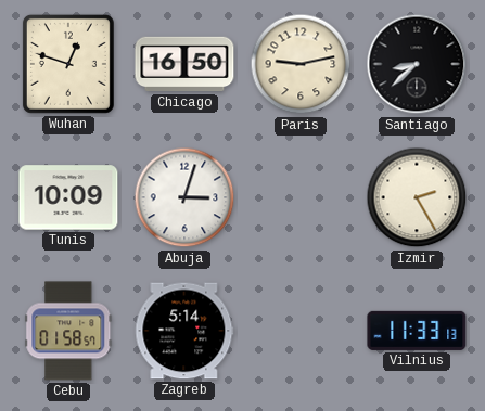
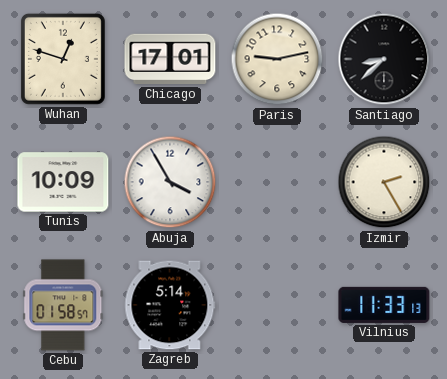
Chicago: 16:50 -> 17:01 (170, 59)
Abuja: 3:03 -> 3:55 (170, 182)
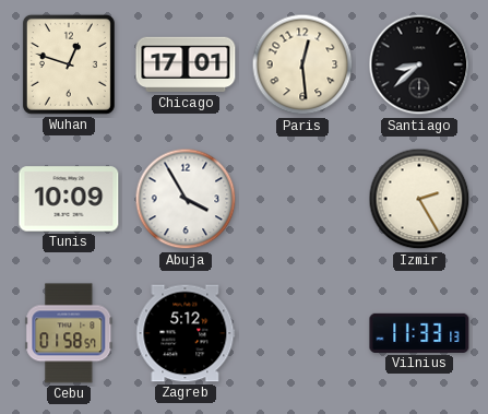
Paris: 9:13 -> 12:29 (302, 64)
Zagreb: 5:14 -> 5:12 (186, 333)
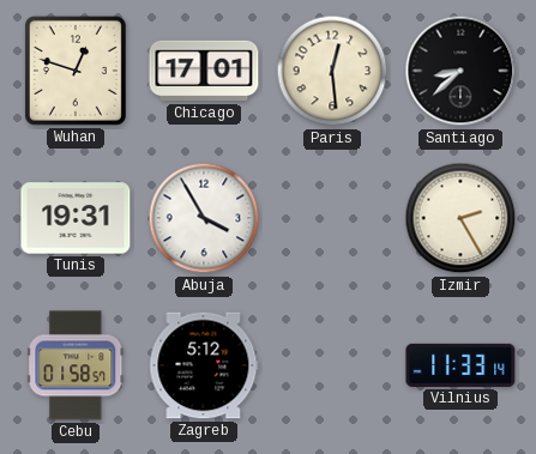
Tunis: 10:09 -> 19:31 (76, 218)
Vilnius: 11:33:13 -> 11:33:14 (460, 365)
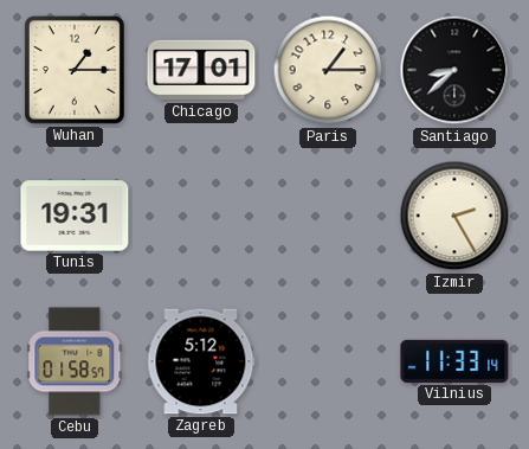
Wuhan: 12:48 -> 1:15 (75, 70)
Paris: 12:29 -> 1:15 (328, 70)
Abuja: 3:55 -> none (204, 218)
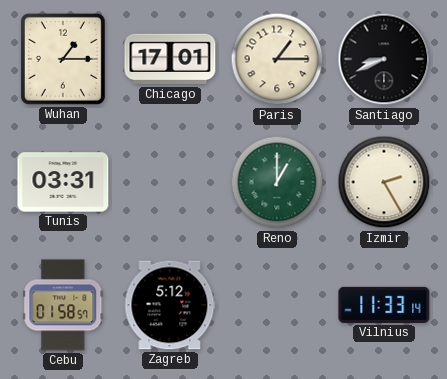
Santiago: 8:38 -> 8:41 (384, 59)
Tunis: 19:31 -> 03:31 (63, 182)
Reno: none -> 1:00 (277, 182)
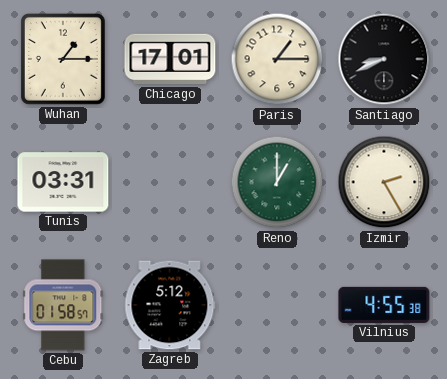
Vilnius: 11:33 -> 4:55 (384, 305)
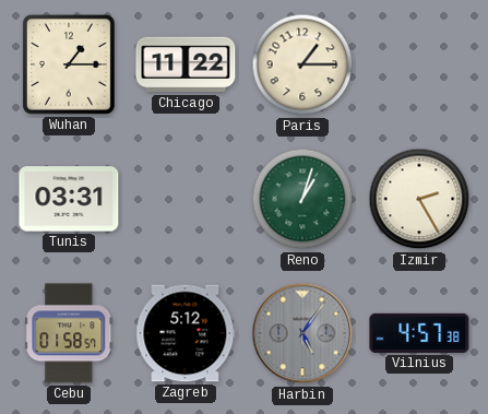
Chicago: 17:01 -> 11:22 (186, 64)
Santiago: 8:41 -> none (384, 59)
Reno: 1:00 -> 1:03 (302, 199)
Harbin: none -> 5:06 (302, 333)
Vilnius: 4:55 -> 4:57 (419, 333)
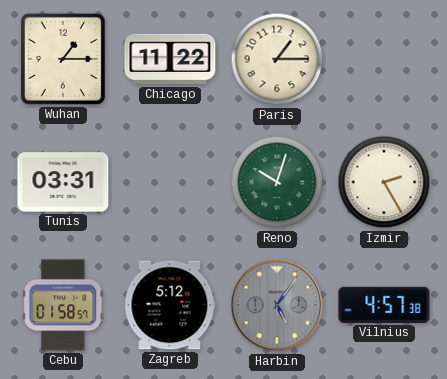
Reno: 1:03 -> 10:03 (277, 182)
